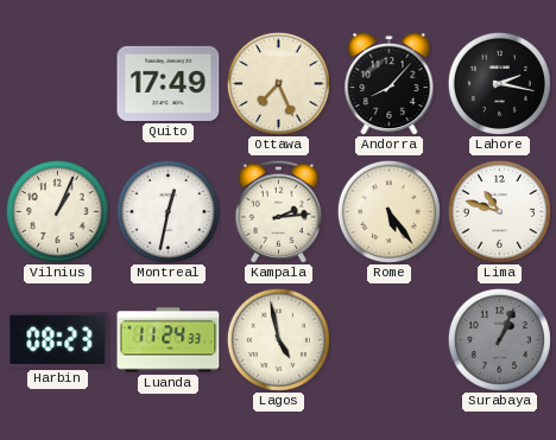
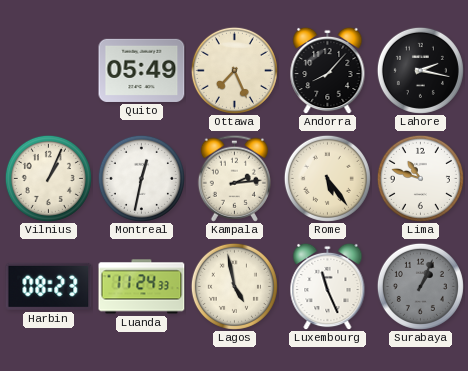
Quito: 17:49 -> 05:49 (142, 70)
Luxembourg: none -> 11:26 (328, 286)
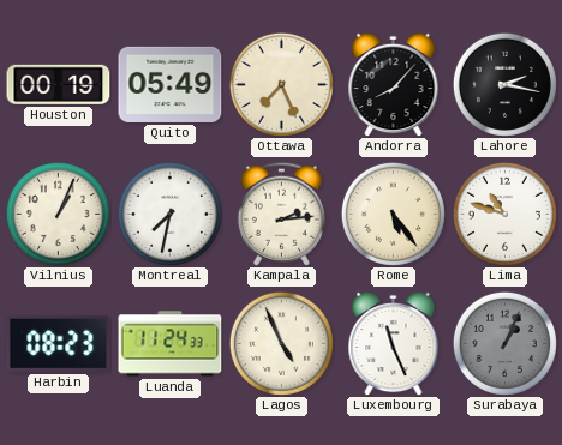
Houston: none -> 00:19 (59, 84)
Montreal: 12:32 -> 7:32 (169, 214)
Lagos: 4:58 -> 4:56 (281, 343)
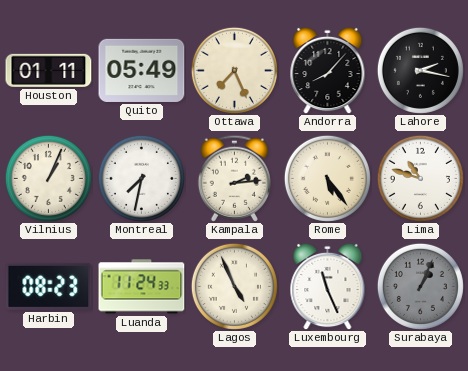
Houston: 00:19 -> 01:11 (49, 70)
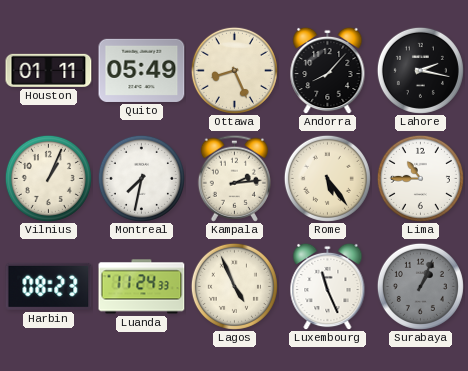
Ottawa: 7:26 -> 8:26 (234, 70)
Lima: 10:48 -> 10:45 (420, 178)
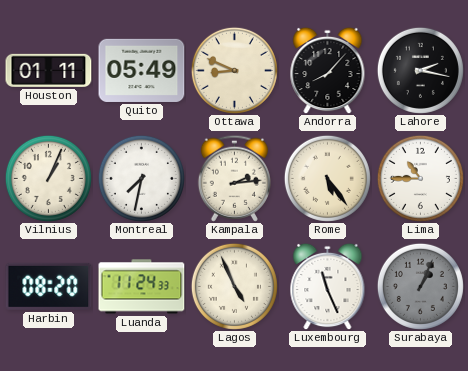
Ottawa: 8:26 -> 8:49 (234, 70)
Harbin: 08:23 -> 08:20 (49, 286)
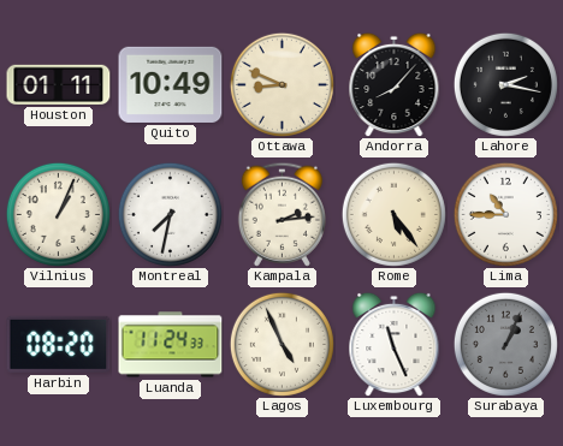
Quito: 05:49 -> 10:49 (171, 84)
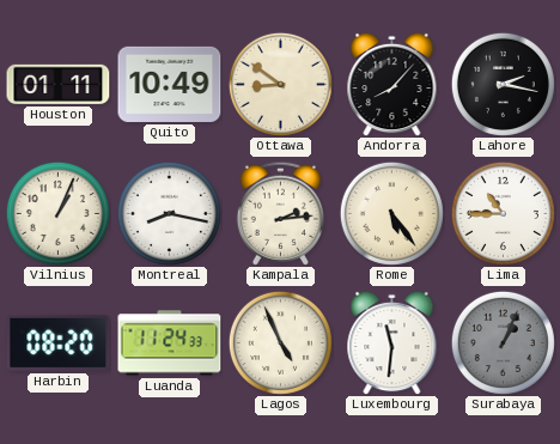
Ottawa: 8:49 -> 8:51 (280, 84)
Montreal: 7:32 -> 8:17 (169, 213)
Luxembourg: 11:26 -> 11:31 (392, 342)
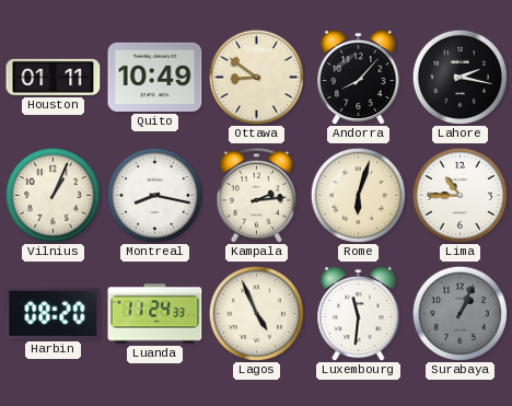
Rome: 5:24 -> 6:03 (358, 195)
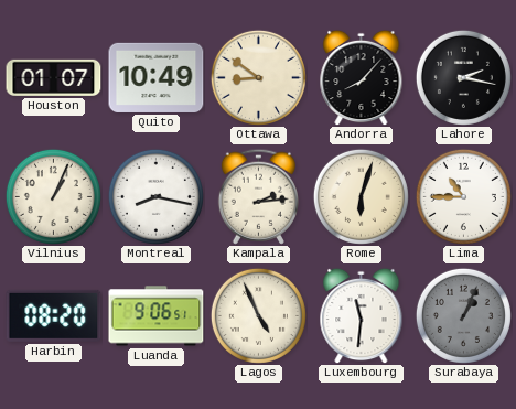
Houston: 01:11 -> 01:07 (54, 77)
Luanda: 11:24 -> 9:06 (157, 316)
